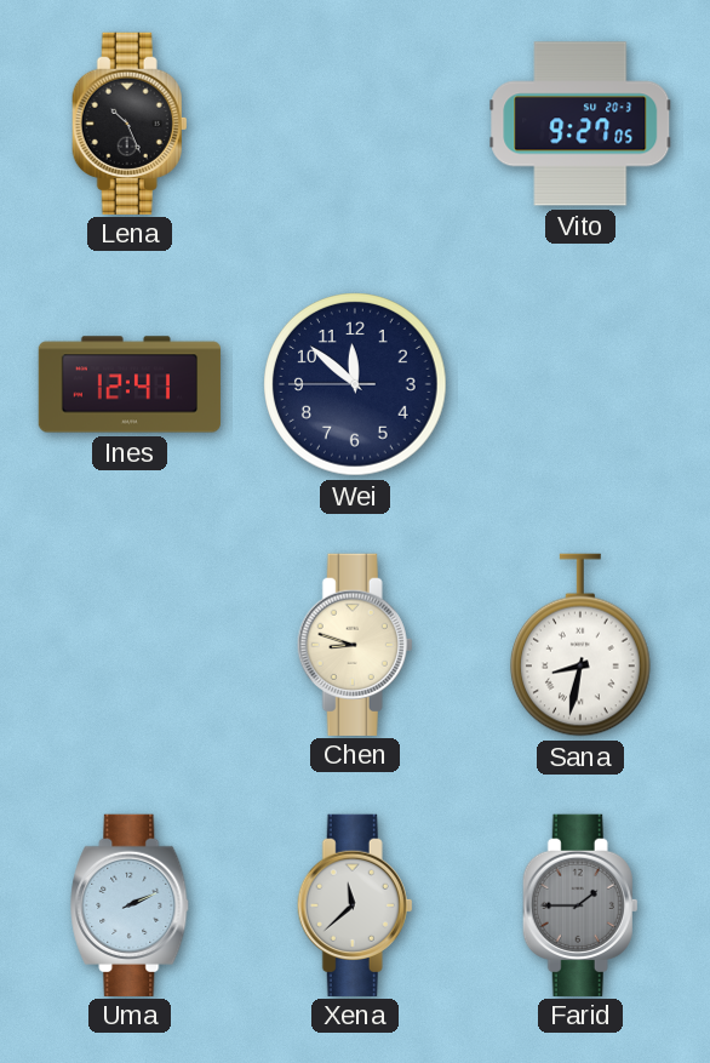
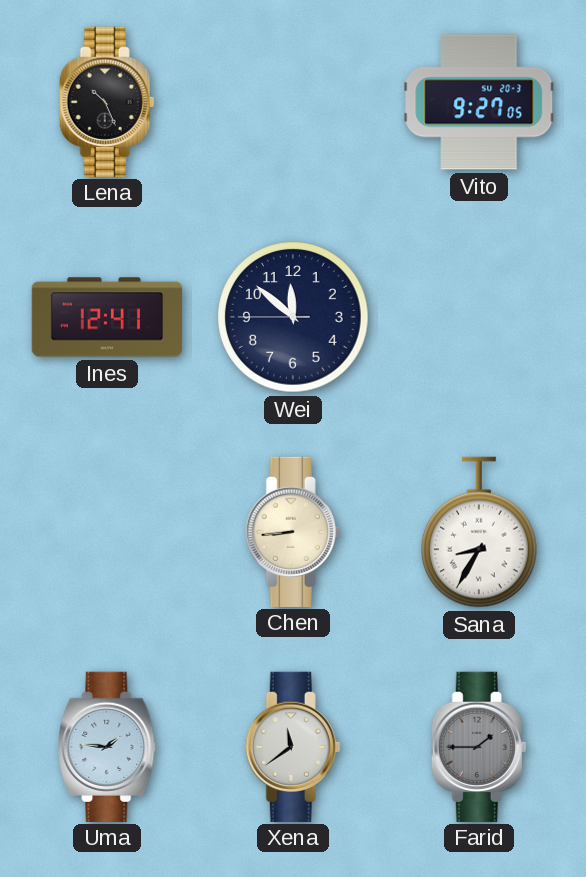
Chen: 8:48 -> 8:44 (293, 531)
Sana: 8:32 -> 8:35 (479, 532)
Uma: 2:11 -> 1:46 (107, 746)
Xena: 11:38 -> 11:39 (293, 746)
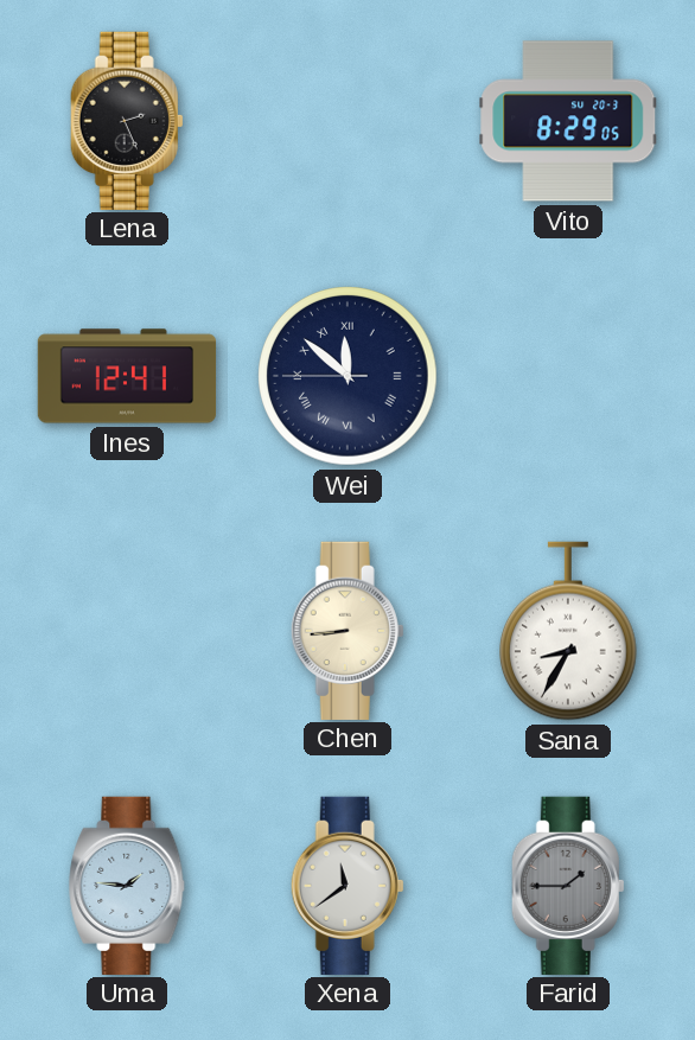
Lena: 10:26 -> 2:26 (127, 120)
Vito: 9:27 -> 8:29 (568, 121)
Wei numerals: Arabic -> Roman (347, 376)
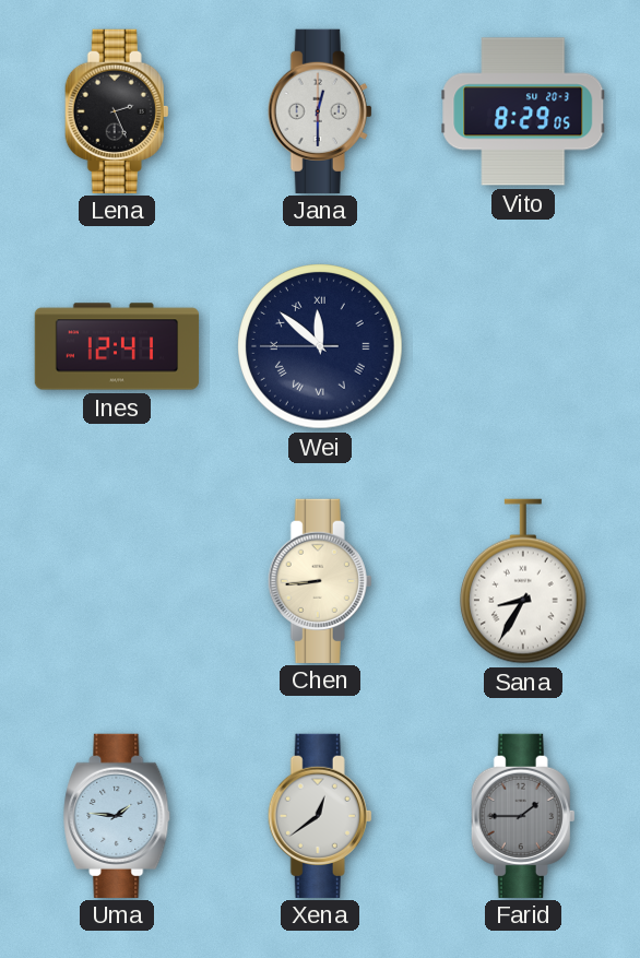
Jana: none -> 12:30 (320, 110)
Xena: 11:39 -> 12:39 (320, 815)
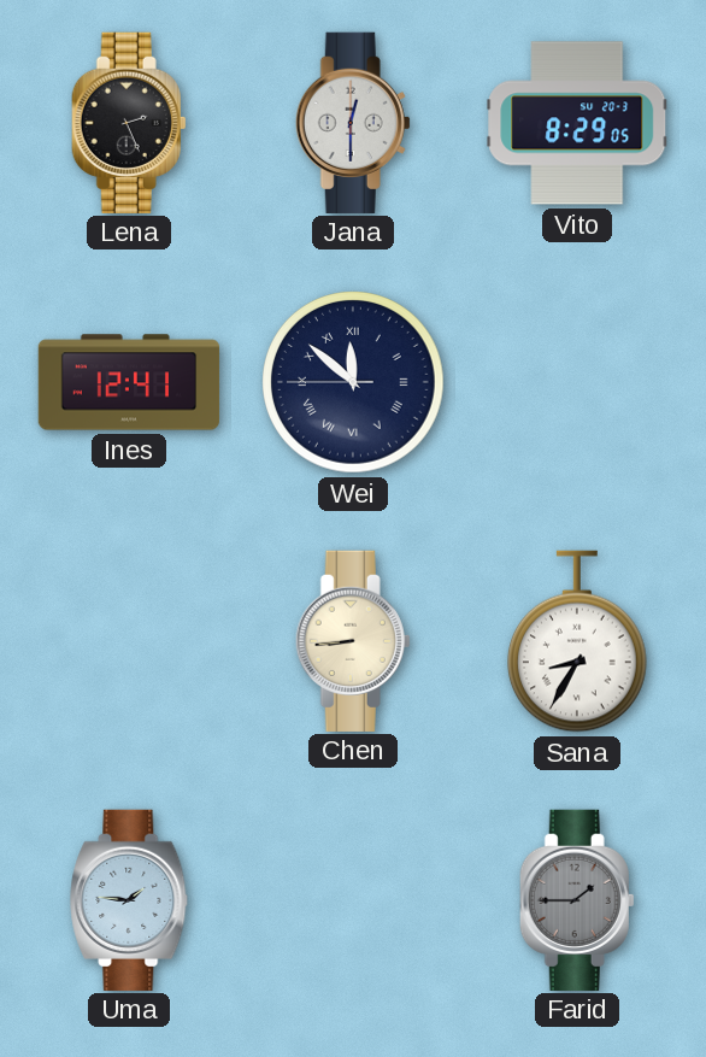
Xena: 12:39 -> none (320, 815)
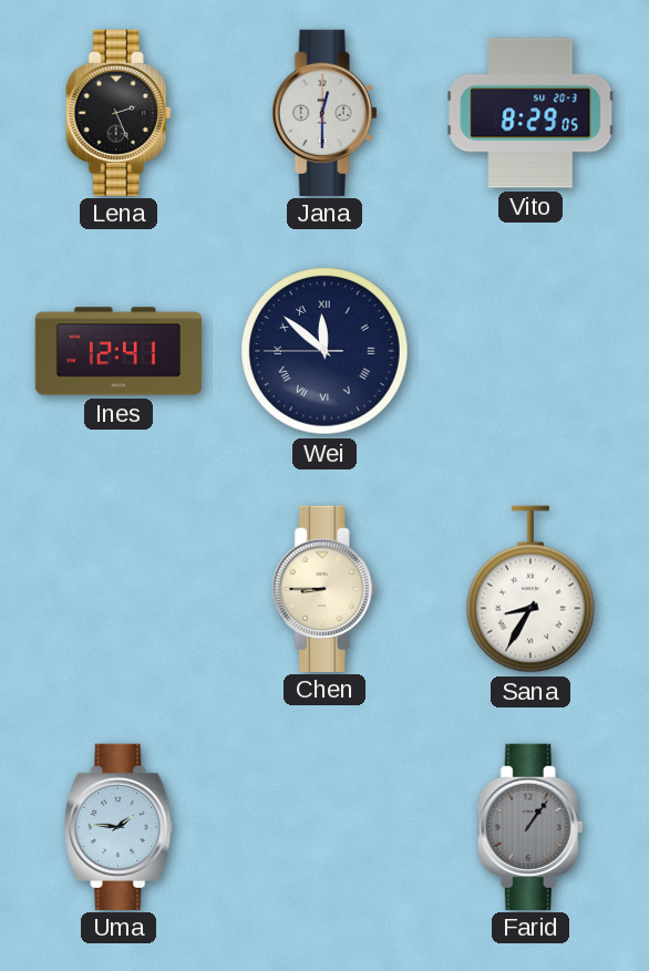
Chen: 8:44 -> 8:45 (324, 588)
Farid: 1:45 -> 1:06 (530, 826)
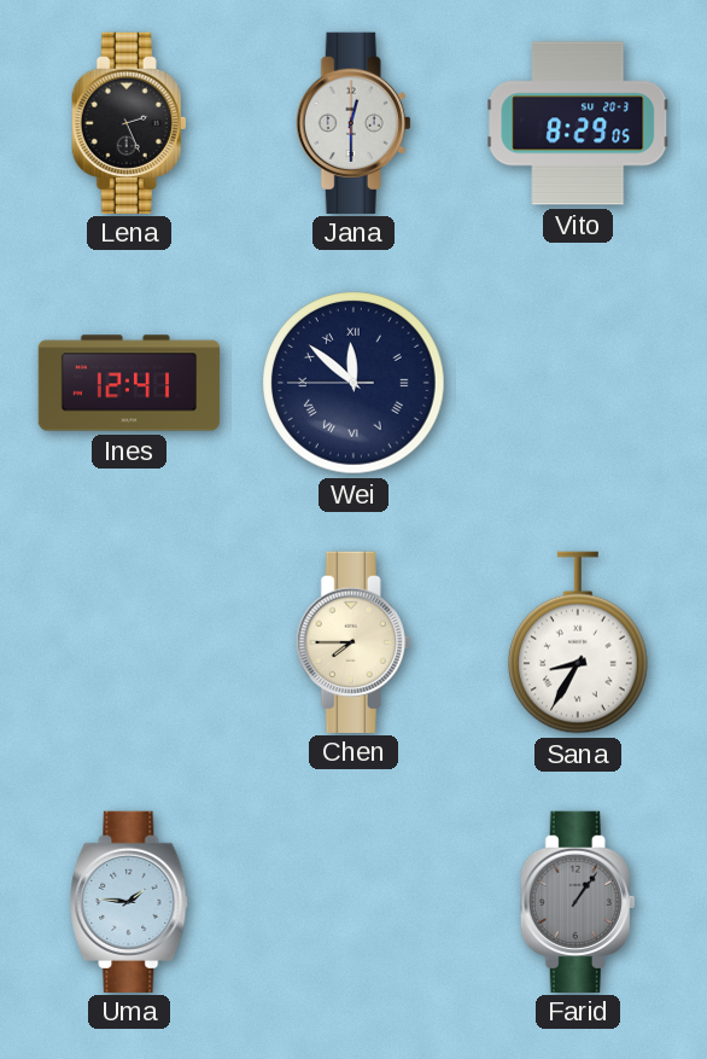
Chen: 8:45 -> 7:45 (353, 641)
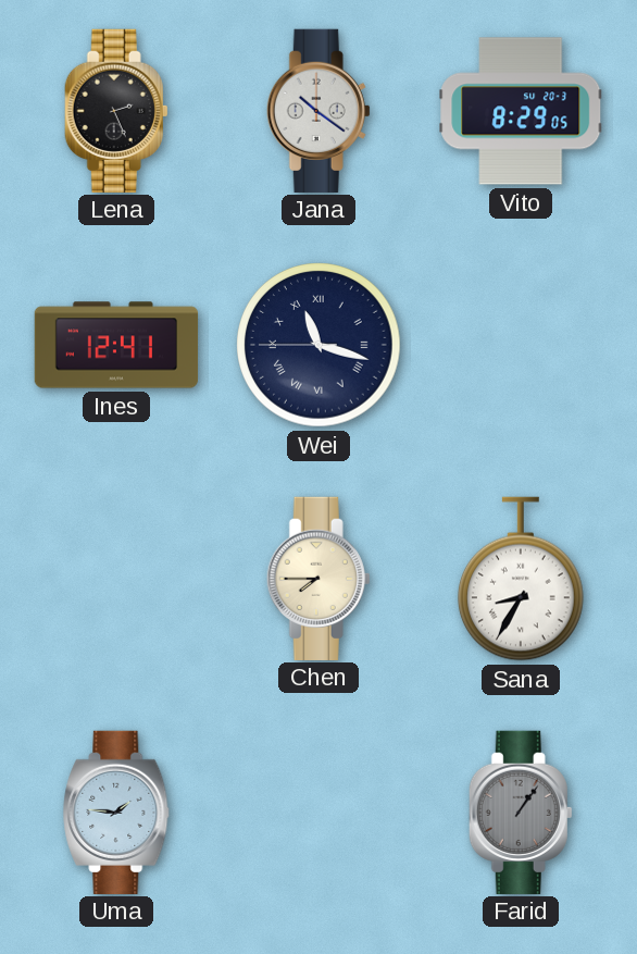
Jana: 12:30 -> 10:21 (318, 110)
Wei: 11:51 -> 11:17 (318, 345)
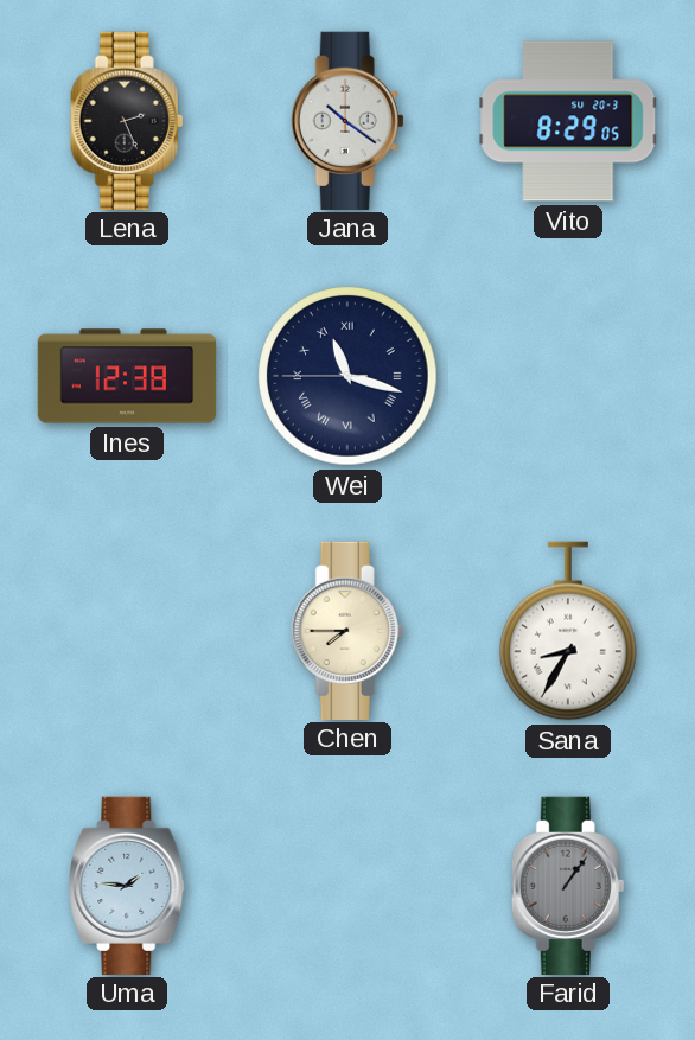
Ines: 12:41 -> 12:38 (127, 376)
